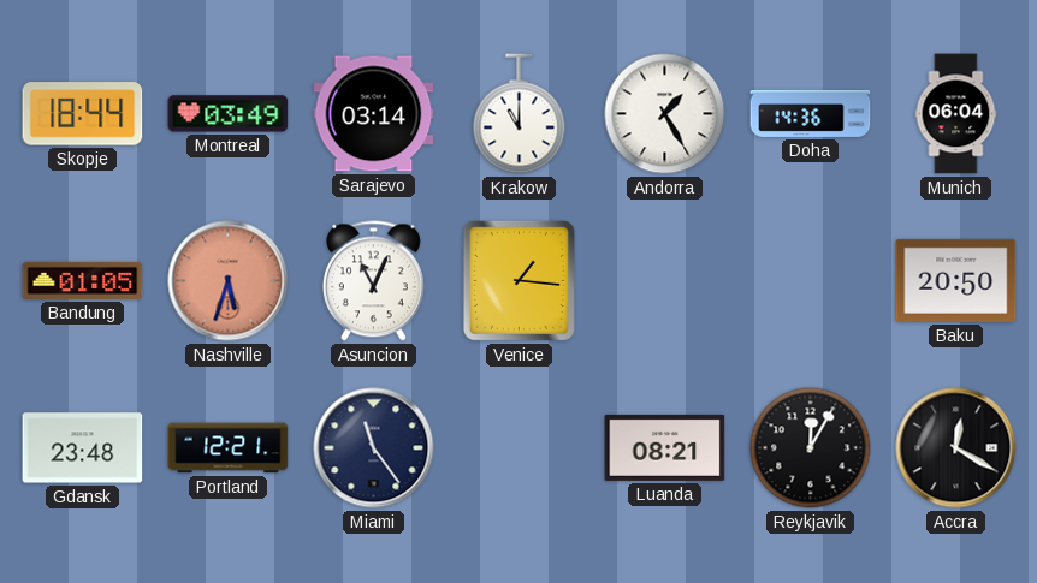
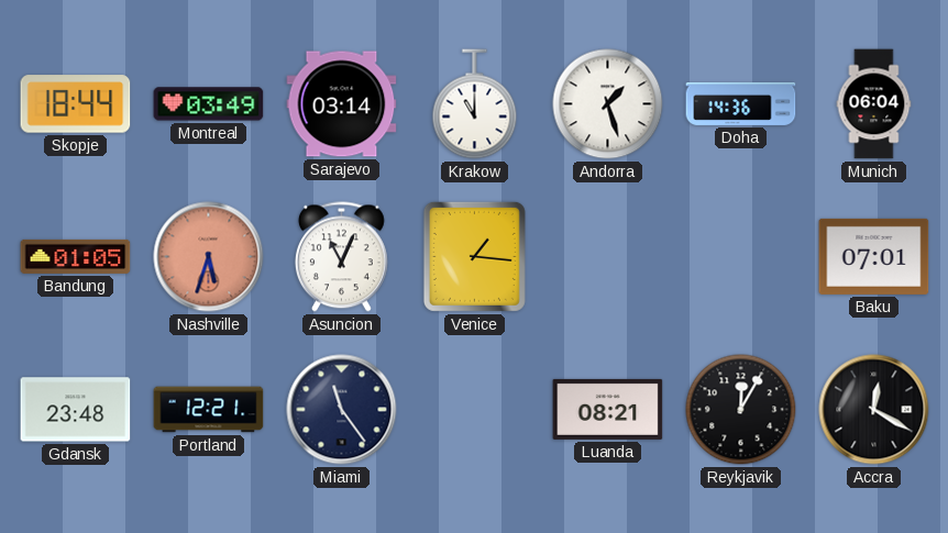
Andorra: 1:25 -> 1:27 (608, 104)
Baku: 20:50 -> 07:01 (874, 256)
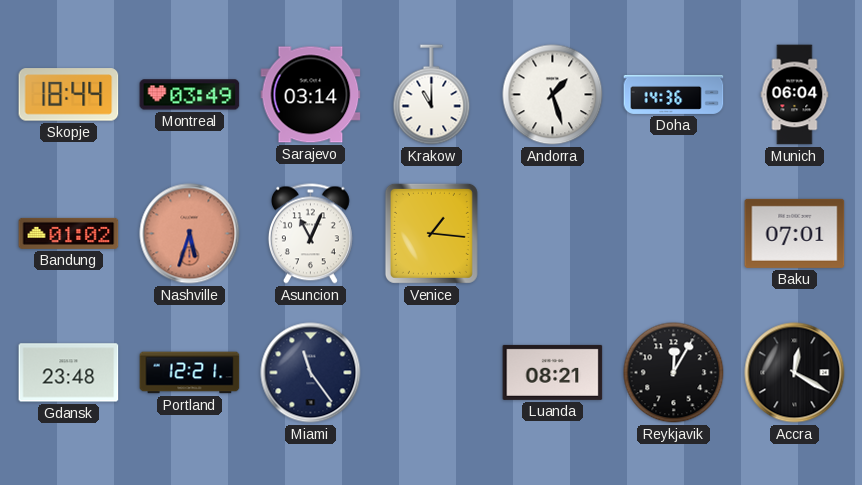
Bandung: 01:05 -> 01:02 (69, 233)
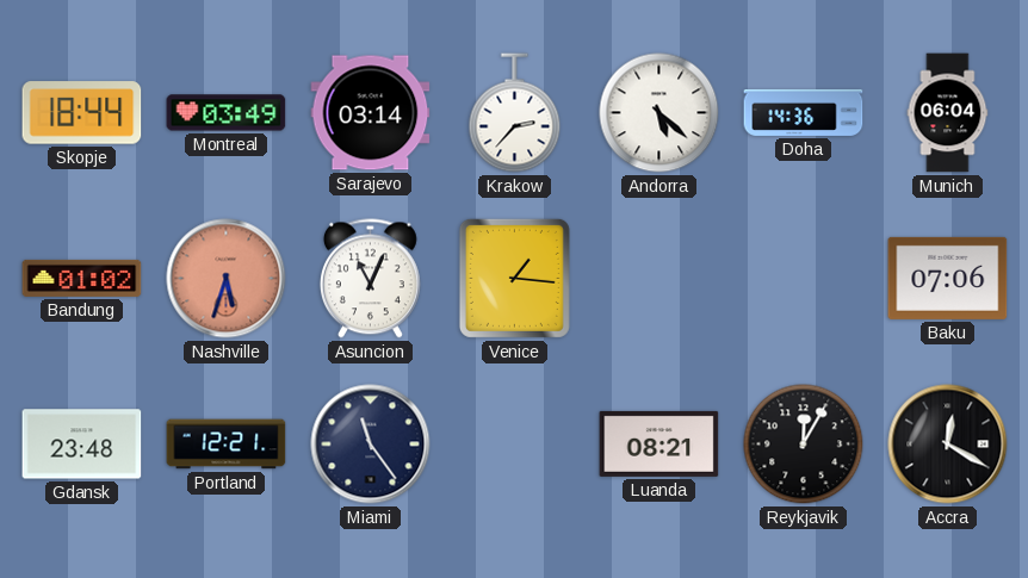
Krakow: 11:00 -> 2:37 (515, 113)
Andorra: 1:27 -> 5:22 (659, 113)
Baku: 07:01 -> 07:06 (948, 278)
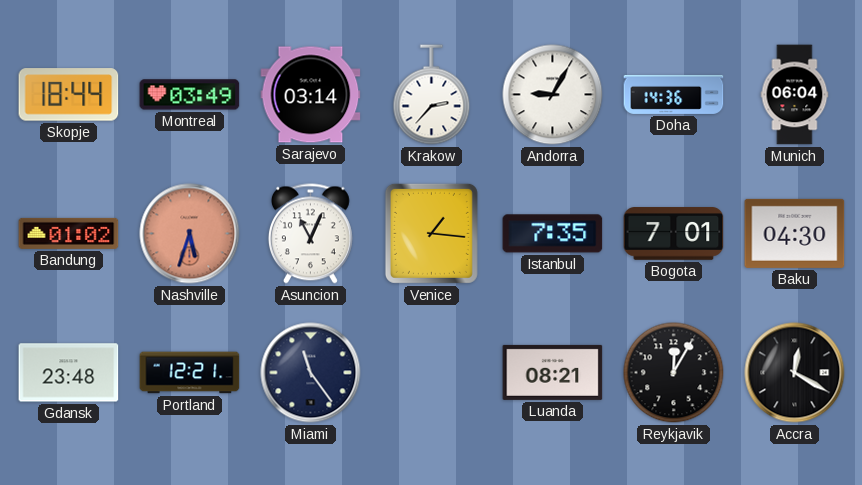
Andorra: 5:22 -> 9:05 (553, 95)
Istanbul: none -> 7:35 (553, 234)
Bogota: none -> 7:01 (674, 234)
Baku: 07:06 -> 04:30 (795, 233)
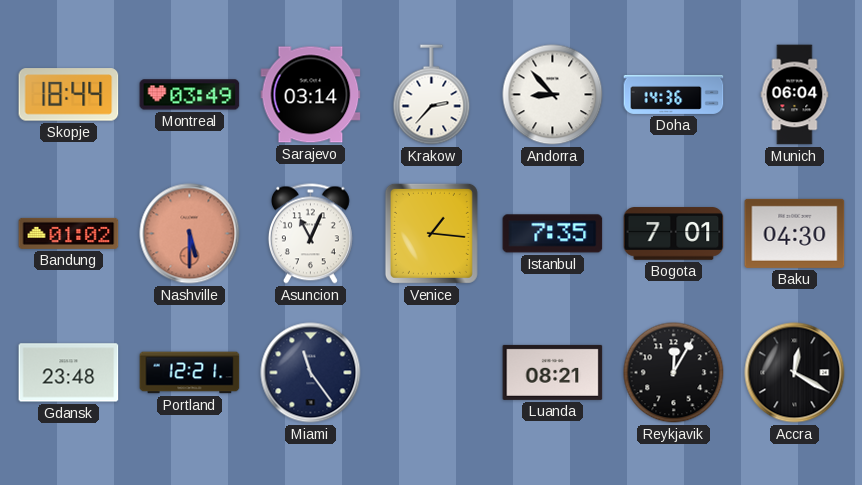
Andorra: 9:05 -> 8:53 (553, 95)
Nashville: 5:33 -> 5:30 (190, 234)
